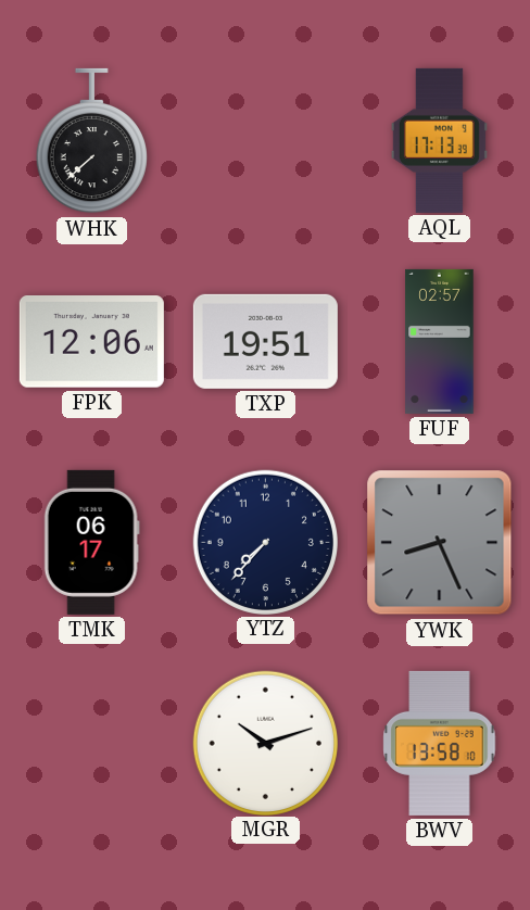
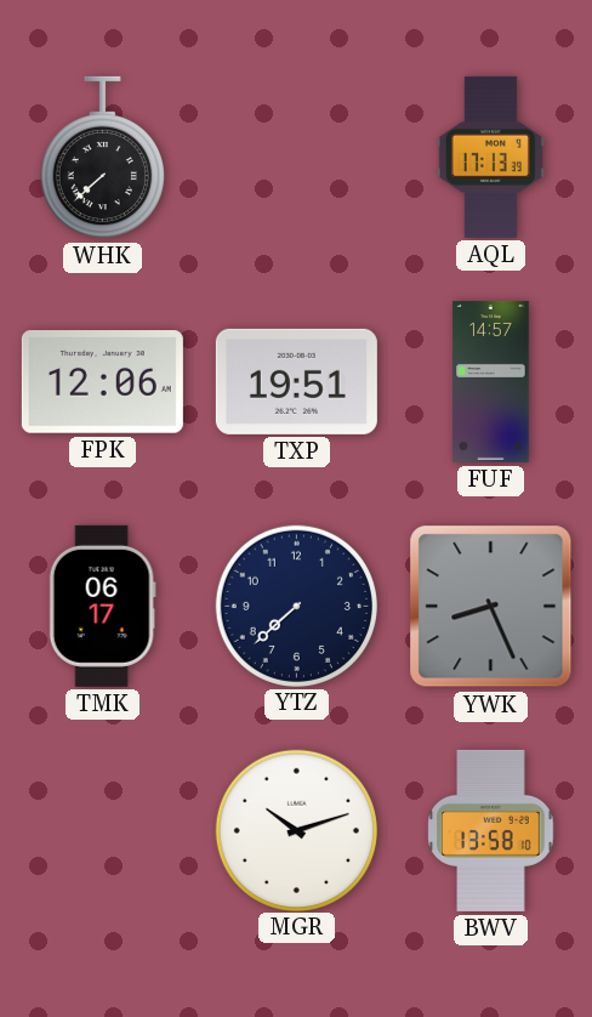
FUF: 02:57 -> 14:57 (491, 381)
YTZ: 7:37 -> 7:38 (296, 606)
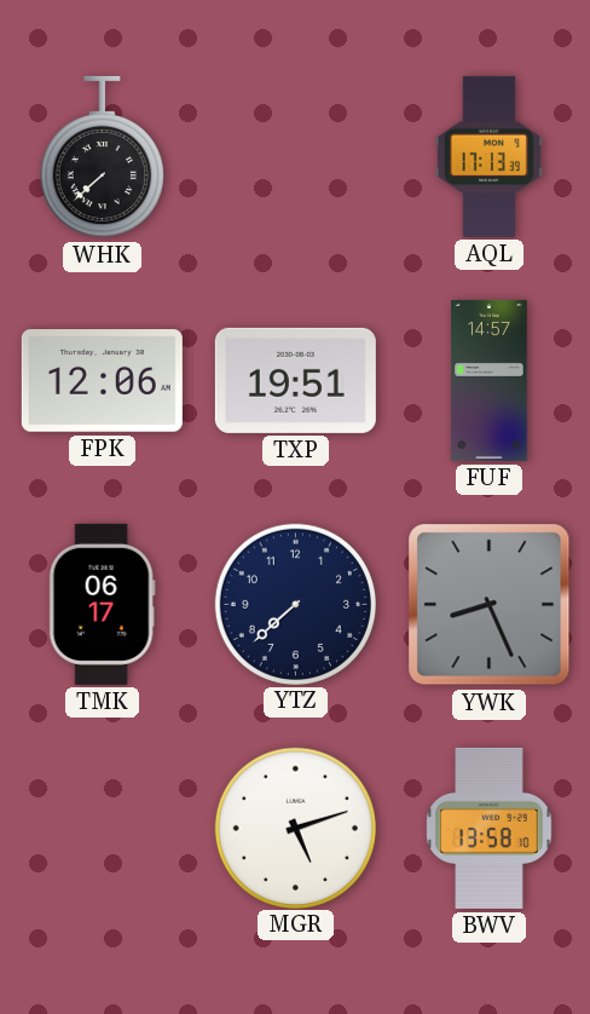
MGR: 10:12 -> 5:12 (295, 828)
